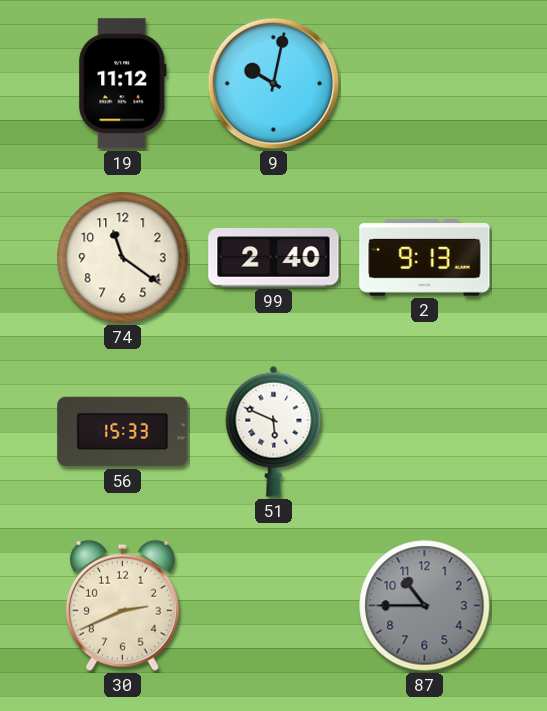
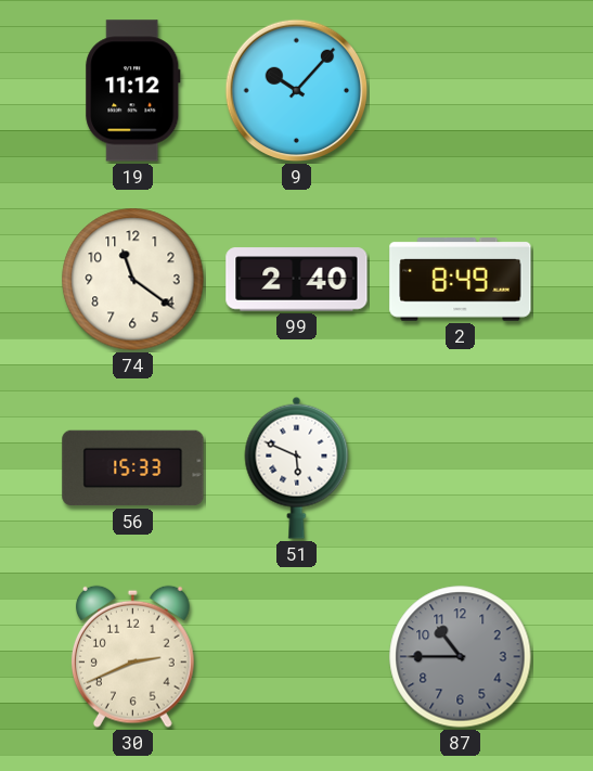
9: 10:02 -> 10:07 (297, 91)
2: 9:13 -> 8:49 (461, 280)
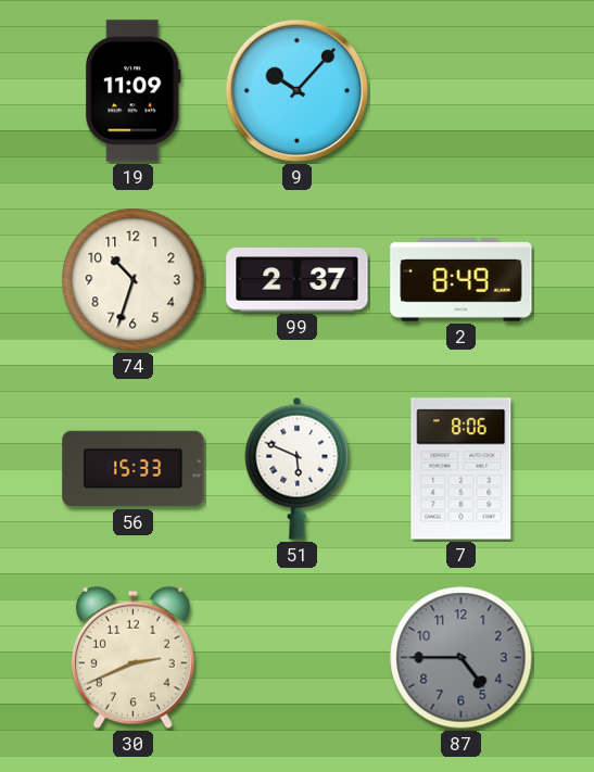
19: 11:12 -> 11:09 (134, 91)
74: 11:21 -> 10:33 (134, 280)
99: 2:40 -> 2:37 (298, 280)
7: none -> 8:06 (462, 469)
87: 10:45 -> 4:45 (462, 658)
